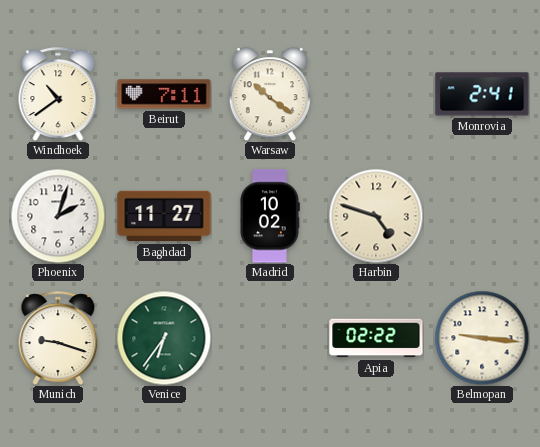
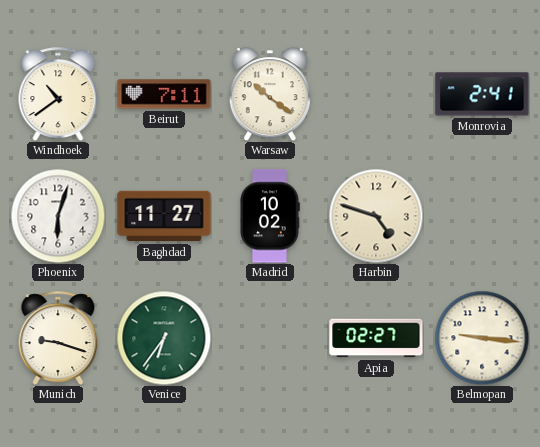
Phoenix: 2:03 -> 6:03 (58, 216)
Apia: 02:22 -> 02:27 (376, 338)
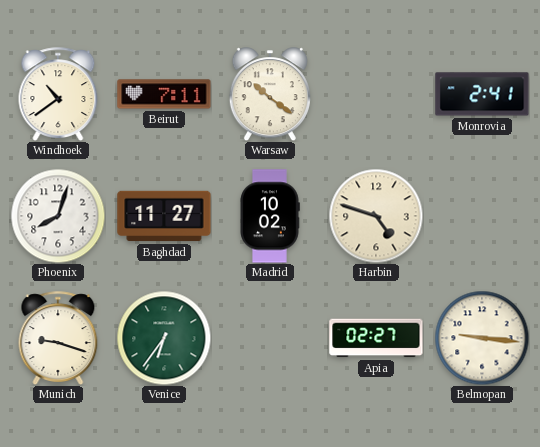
Phoenix: 6:03 -> 8:03 (58, 216)
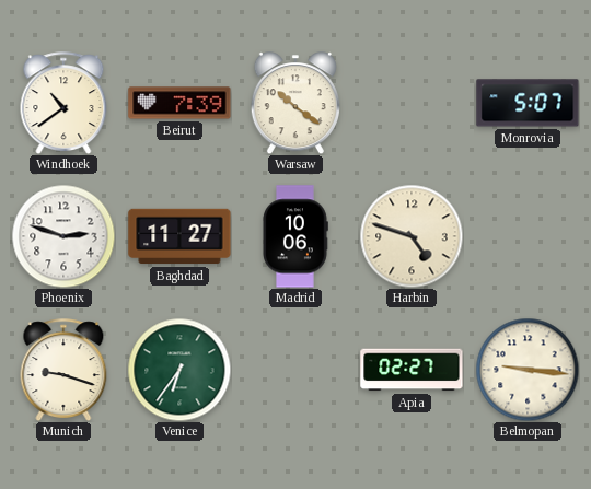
Beirut: 7:11 -> 7:39 (179, 103)
Monrovia: 2:41 -> 5:07 (528, 103)
Phoenix: 8:03 -> 2:48 (63, 236)
Madrid: 10:02 -> 10:06 (296, 236)
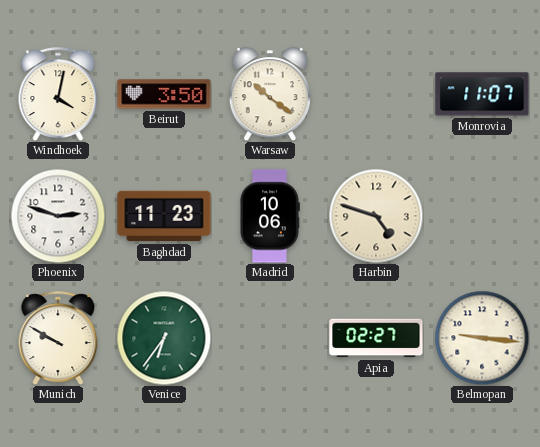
Windhoek: 10:39 -> 4:02 (58, 94)
Beirut: 7:39 -> 3:50 (164, 94)
Monrovia: 5:07 -> 11:07 (482, 94)
Baghdad: 11:27 -> 11:23 (164, 216)
Munich: 9:18 -> 9:50 (58, 338)
